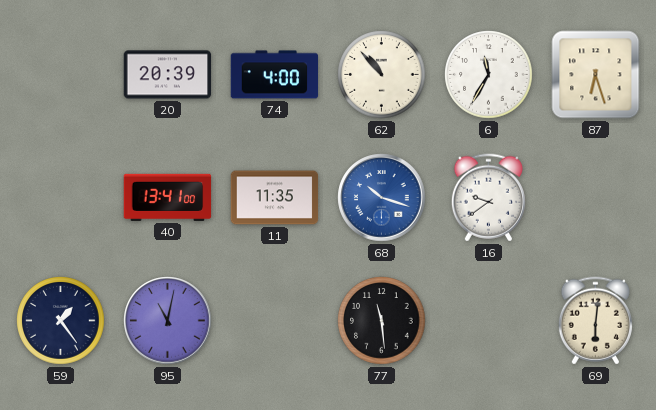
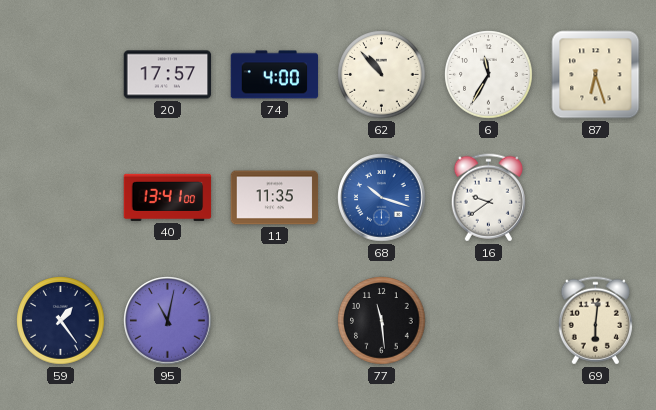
20: 20:39 -> 17:57 (168, 75)
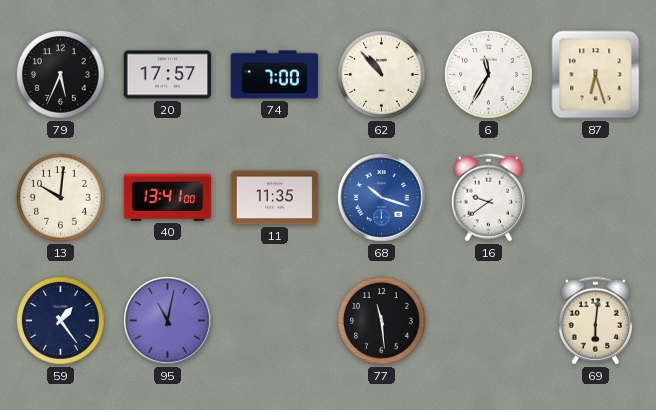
79: none -> 5:34 (61, 75)
74: 4:00 -> 7:00 (275, 75)
13: none -> 10:01 (61, 198)
